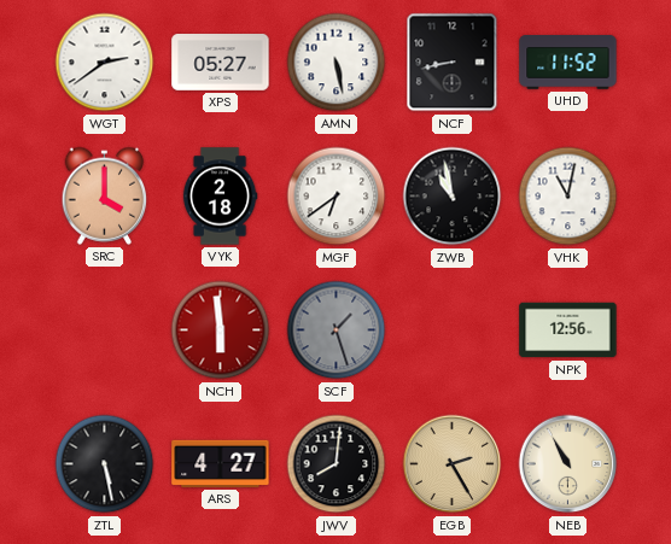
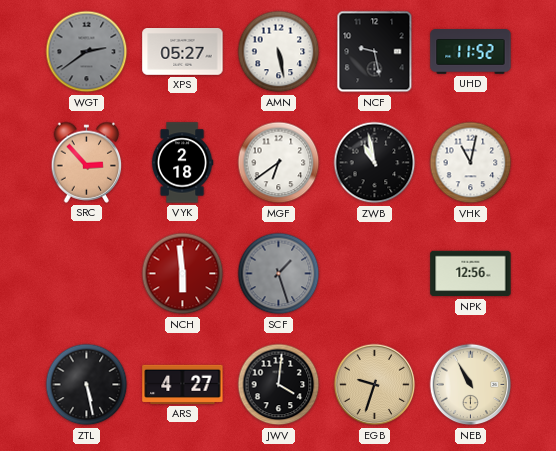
WGT dial: white -> grey (87, 52)
NCF: 8:43 -> 9:28 (375, 52)
SRC: 4:00 -> 2:53 (87, 162)
JWV: 8:01 -> 4:01 (279, 385)
EGB: 2:25 -> 9:33 (375, 385)
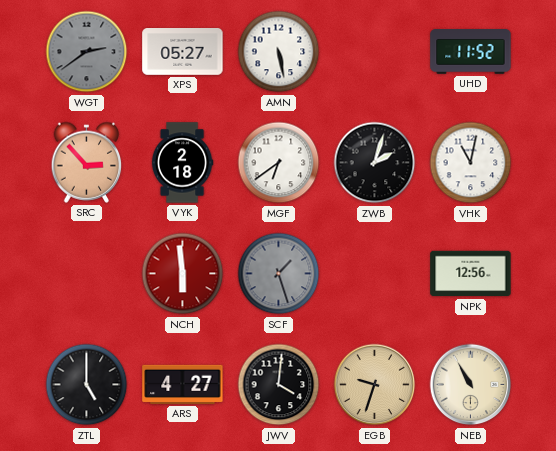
NCF: 9:28 -> none (375, 52)
ZWB: 10:58 -> 2:03 (375, 163)
ZTL: 5:28 -> 5:00 (87, 385)
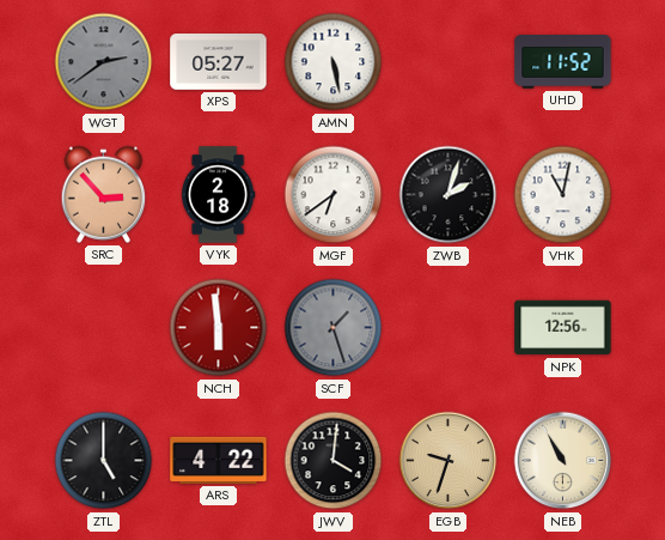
ARS: 4:27 -> 4:22 (219, 460)
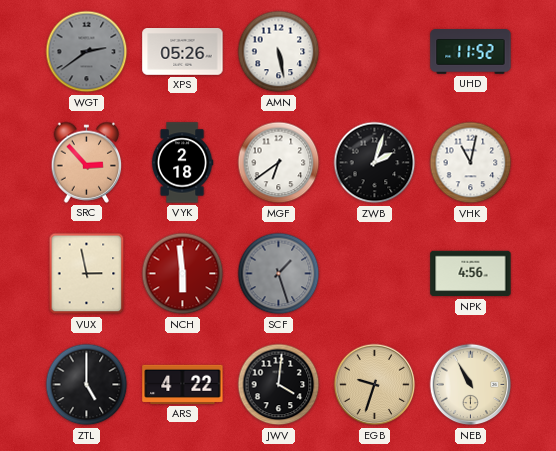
XPS: 05:27 -> 05:26 (183, 52)
VUX: none -> 2:58 (87, 274)
NPK: 12:56 -> 4:56 (471, 274)
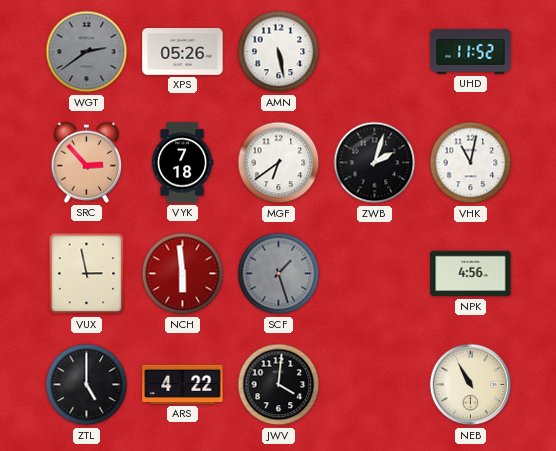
VYK: 2:18 -> 7:18 (182, 163)
EGB: 9:33 -> none (375, 385)
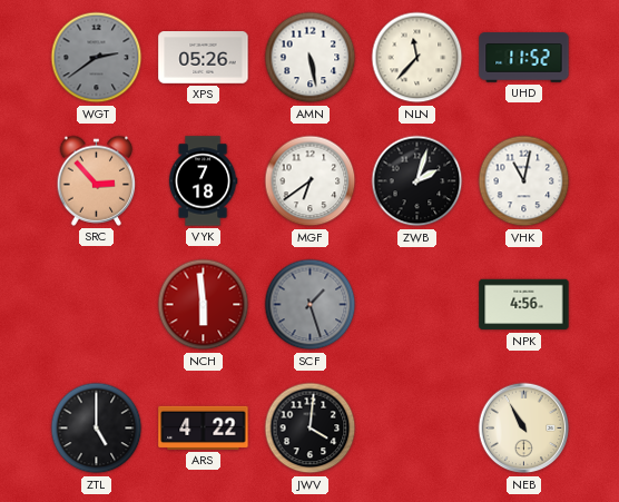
NLN: none -> 11:37 (417, 58)
VUX: 2:58 -> none (87, 274)
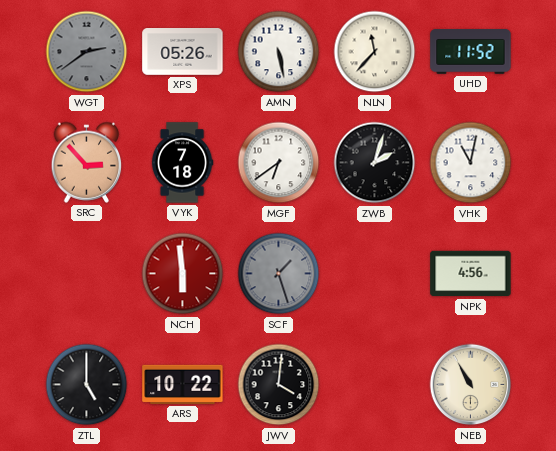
ARS: 4:22 -> 10:22 (183, 384)
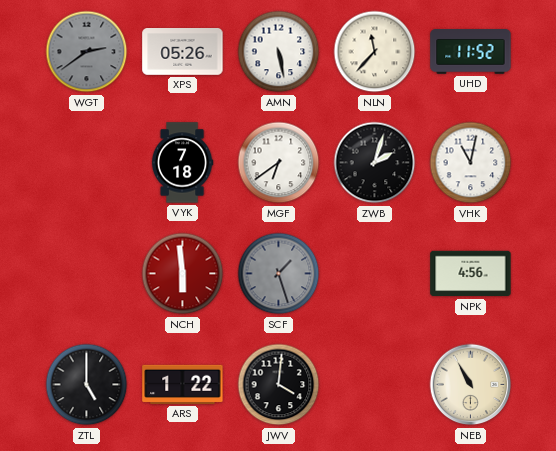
SRC: 2:53 -> none (87, 162)
ARS: 10:22 -> 1:22 (183, 384)
